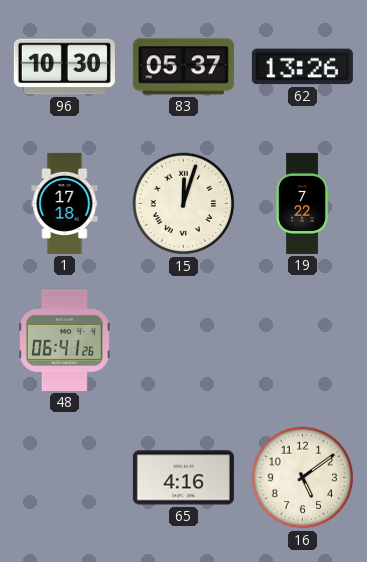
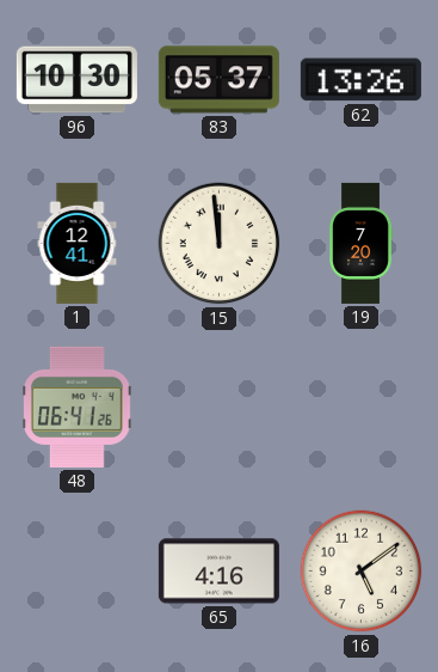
1: 17:18 -> 12:41 (78, 243)
15: 12:03 -> 11:59 (220, 244)
19: 7:22 -> 7:20 (360, 243)
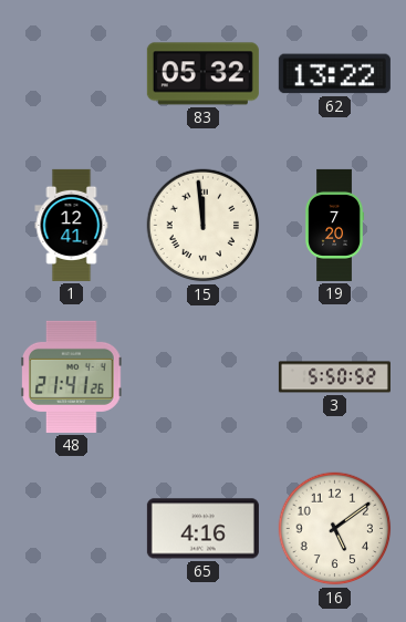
96: 10:30 -> none (76, 80)
83: 05:37 -> 05:32 (202, 74)
62: 13:26 -> 13:22 (334, 74)
48: 06:41 -> 21:41 (72, 376)
3: none -> 5:50 (334, 377)
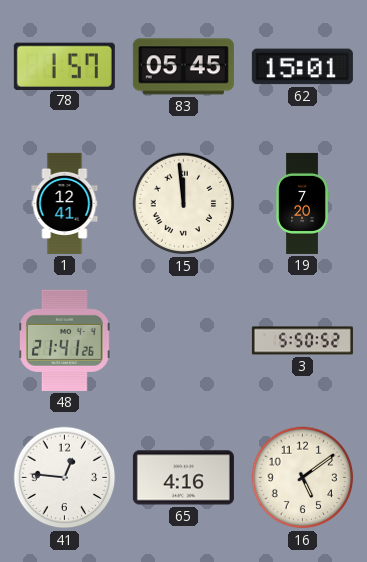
78: none -> 1:57 (64, 66)
83: 05:32 -> 05:45 (183, 67)
62: 13:22 -> 15:01 (302, 67)
41: none -> 12:46 (65, 478)
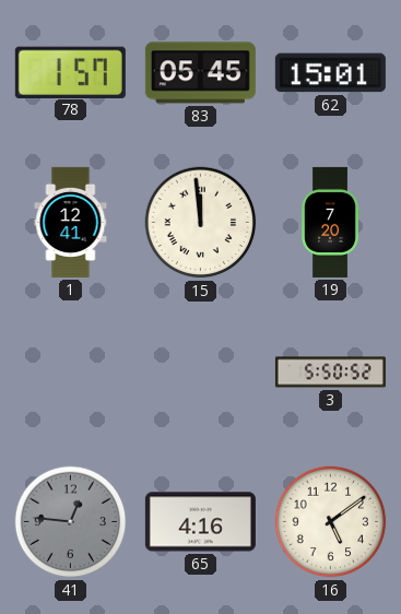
48: 21:41 -> none (65, 340)
41 dial: white -> grey (71, 522)
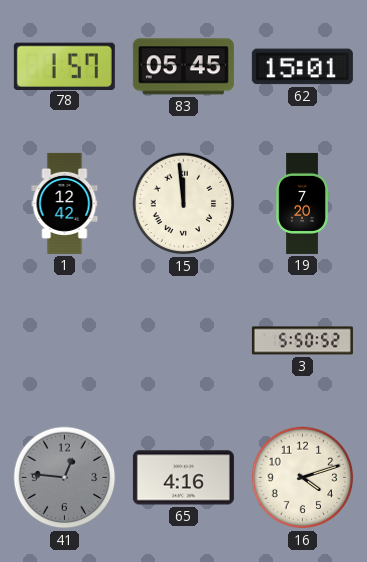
1: 12:41 -> 12:42 (65, 203)
16: 5:09 -> 4:12 (303, 478)
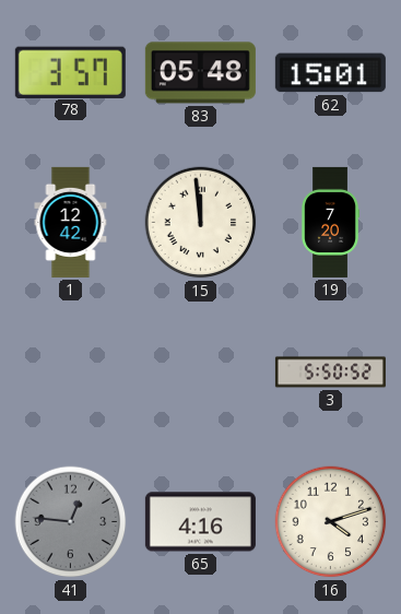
78: 1:57 -> 3:57 (70, 72)
83: 05:45 -> 05:48 (200, 73)
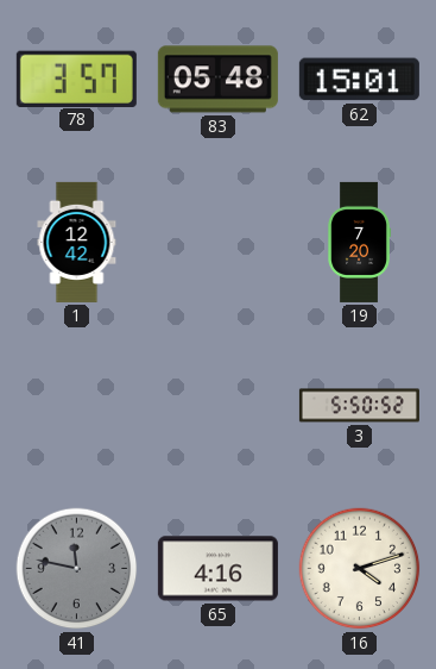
15: 11:59 -> none (201, 223)
41: 12:46 -> 11:47 (77, 569)
